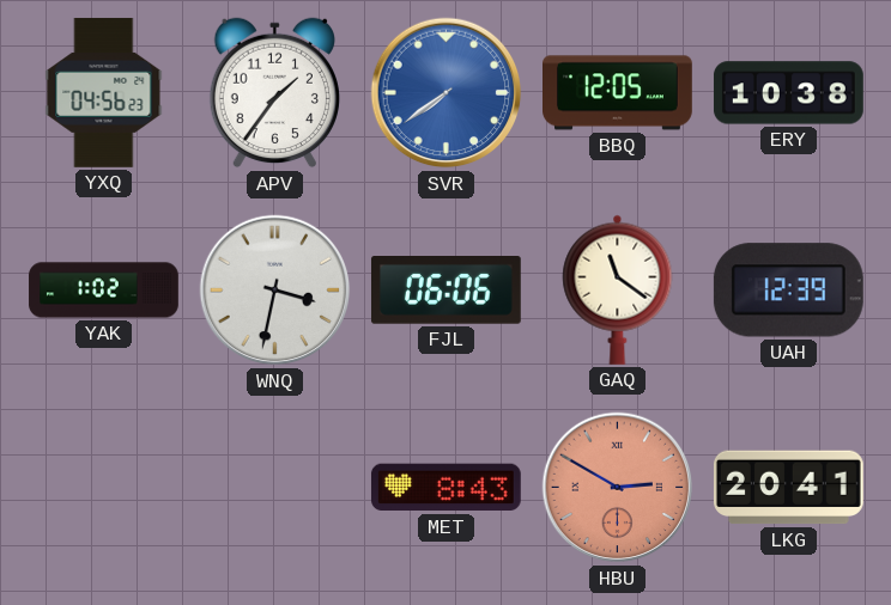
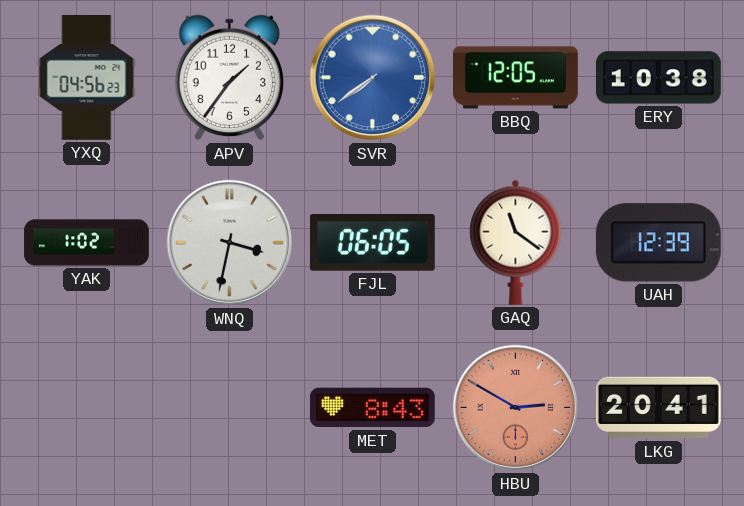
FJL: 06:06 -> 06:05 (372, 243)
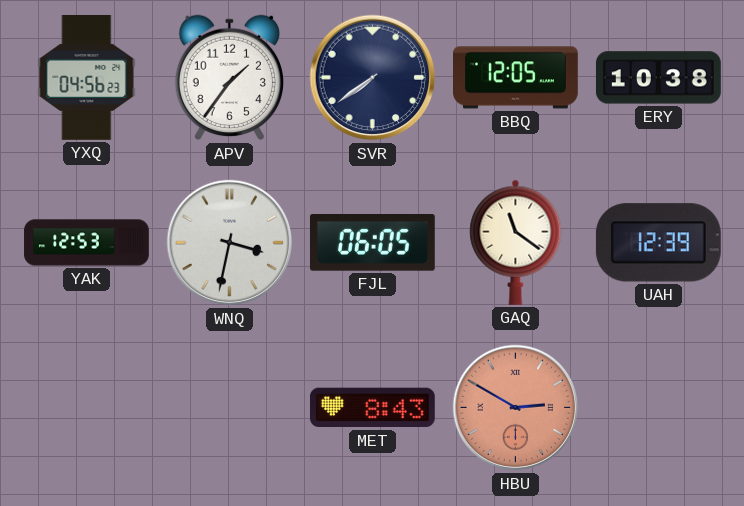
SVR dial: blue -> navy (373, 78)
YAK: 1:02 -> 12:53 (87, 243)
LKG: 20:41 -> none (658, 408)
